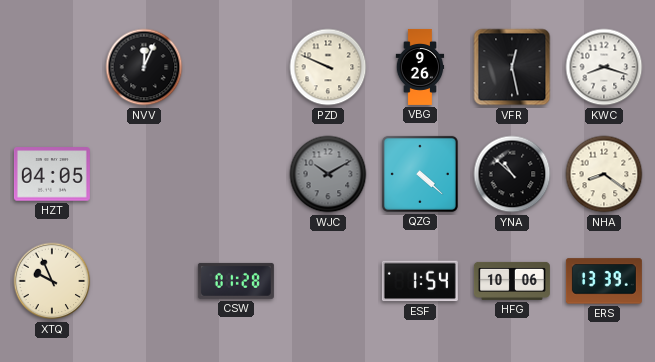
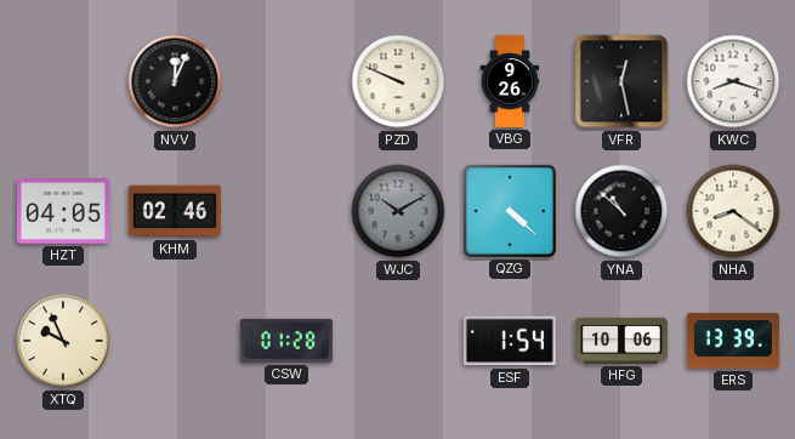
KHM: none -> 02:46 (175, 211)
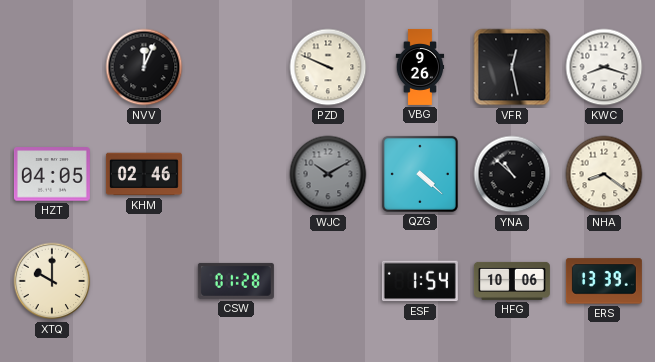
XTQ: 9:56 -> 10:00 (52, 281)
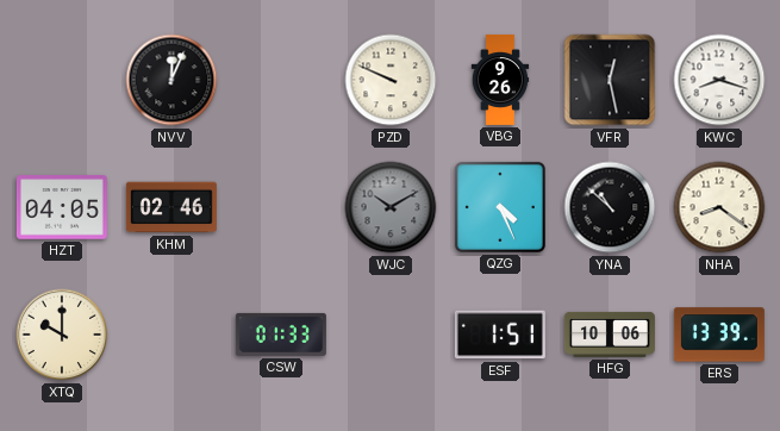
QZG: 4:22 -> 4:26 (500, 207)
CSW: 01:28 -> 01:33 (281, 335)
ESF: 1:54 -> 1:51 (500, 335)
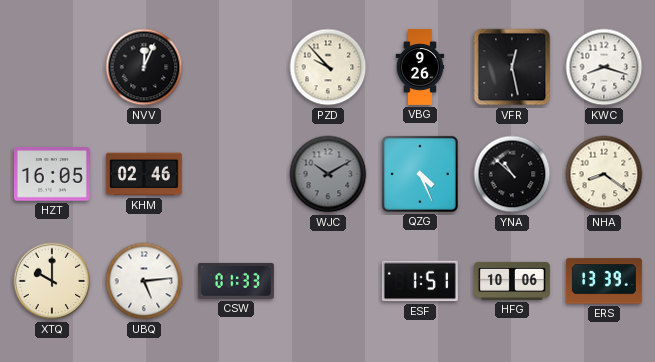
PZD: 9:49 -> 9:53 (328, 67)
HZT: 04:05 -> 16:05 (52, 174)
UBQ: none -> 5:14 (144, 281)
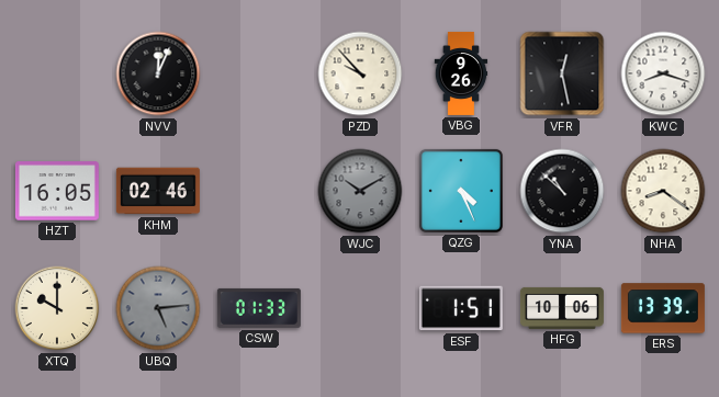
UBQ dial: white -> grey (158, 308)
